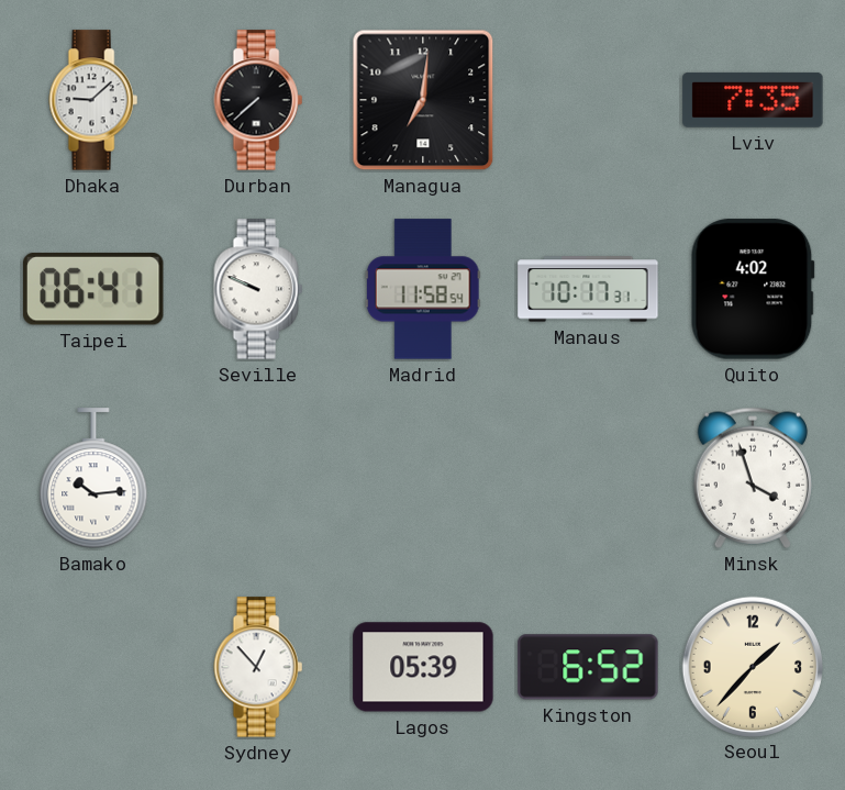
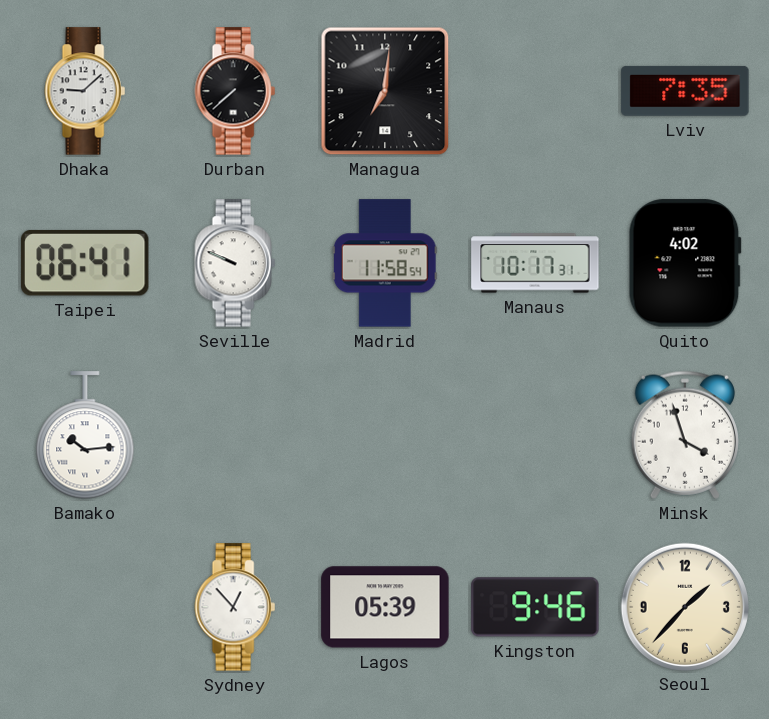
Kingston: 6:52 -> 9:46 (535, 607)
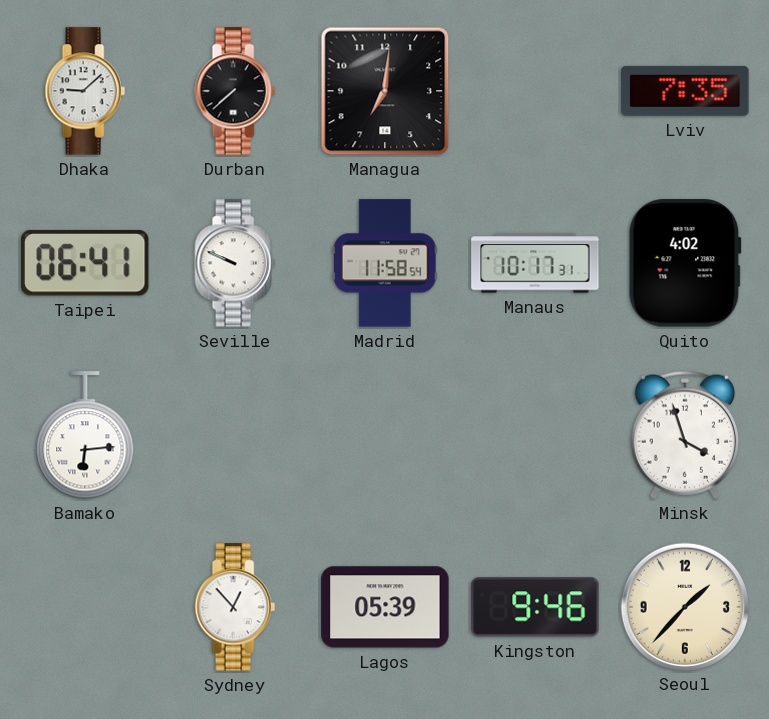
Bamako: 10:14 -> 6:14 (85, 436)
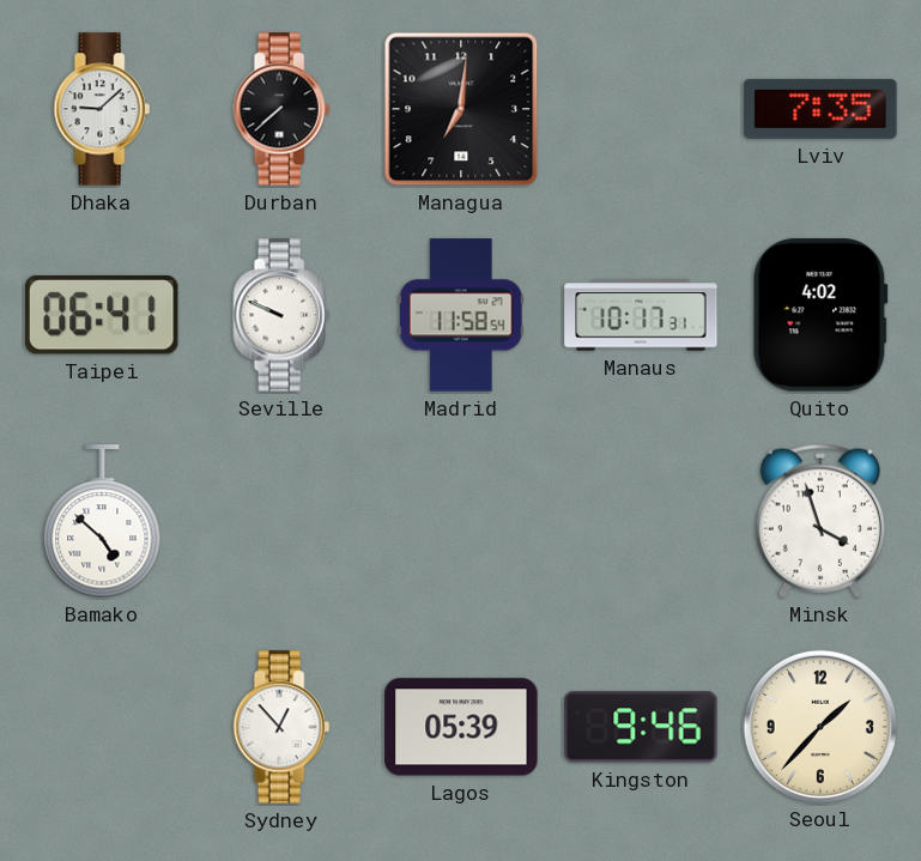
Bamako: 6:14 -> 4:52 (102, 522)
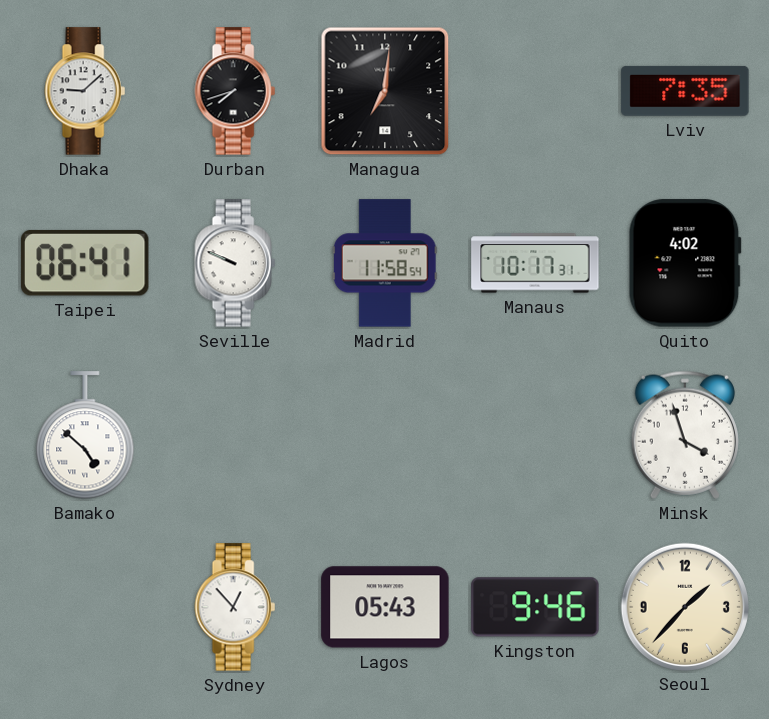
Durban: 7:38 -> 7:42 (235, 91)
Lagos: 05:39 -> 05:43 (385, 607)
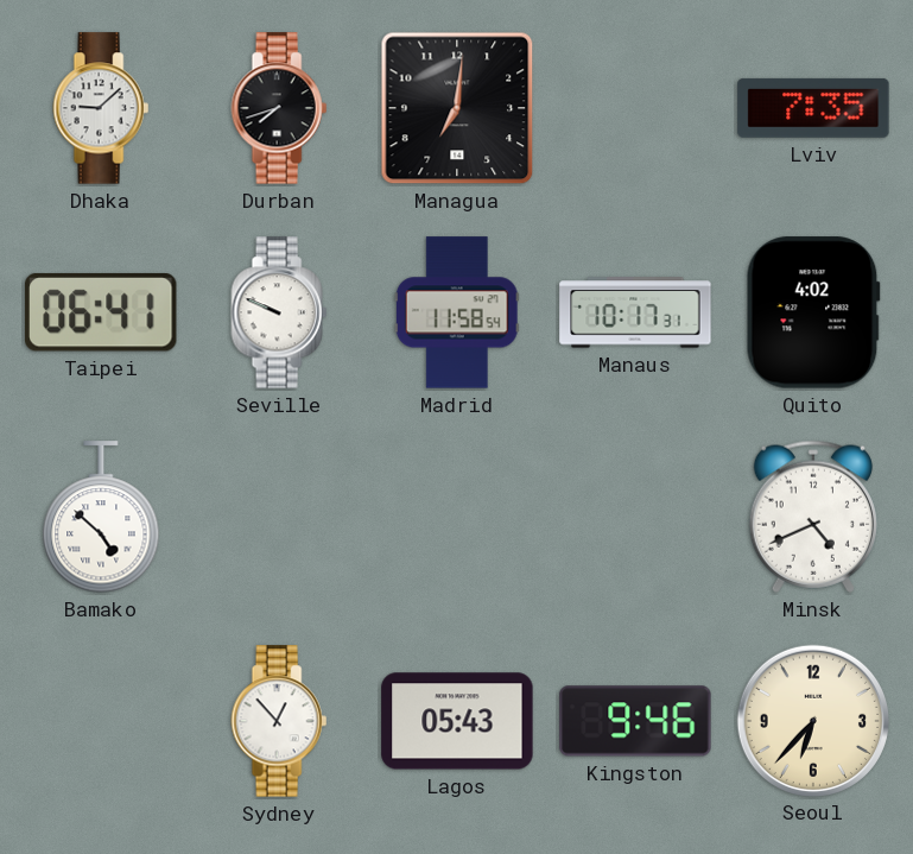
Minsk: 3:57 -> 4:41 (813, 517)
Seoul: 1:37 -> 6:37 (812, 720)
